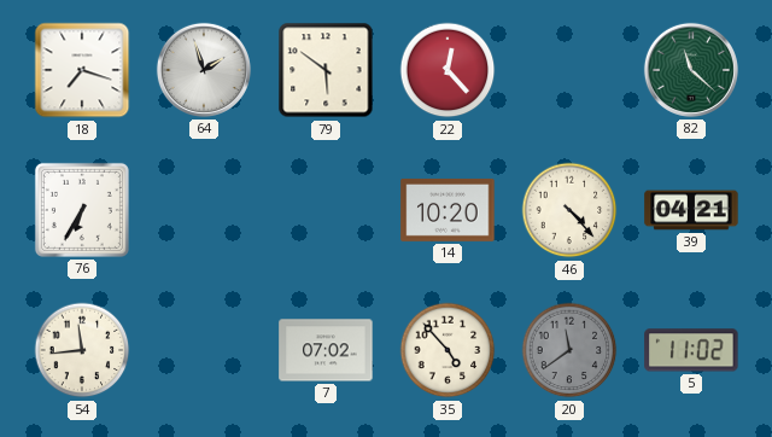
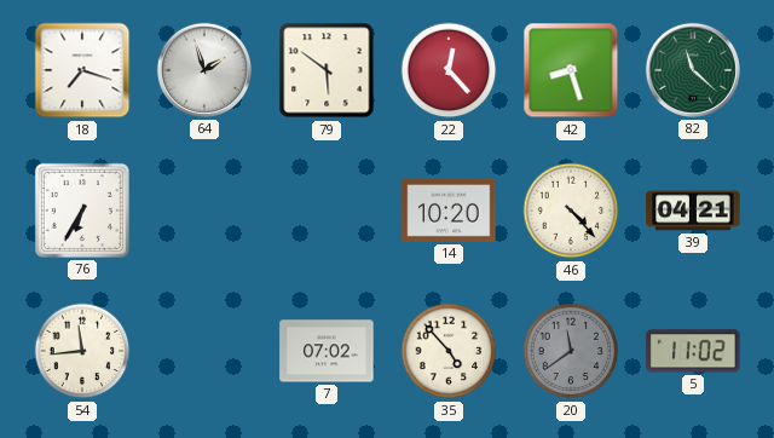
42: none -> 8:27 (571, 70)
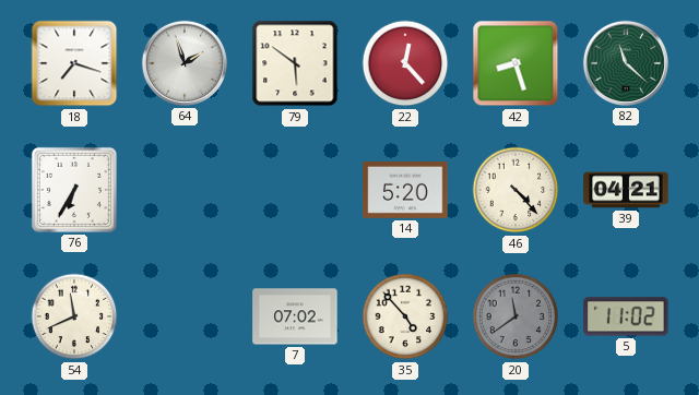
14: 10:20 -> 5:20 (405, 190)
54: 11:44 -> 11:41 (74, 316)
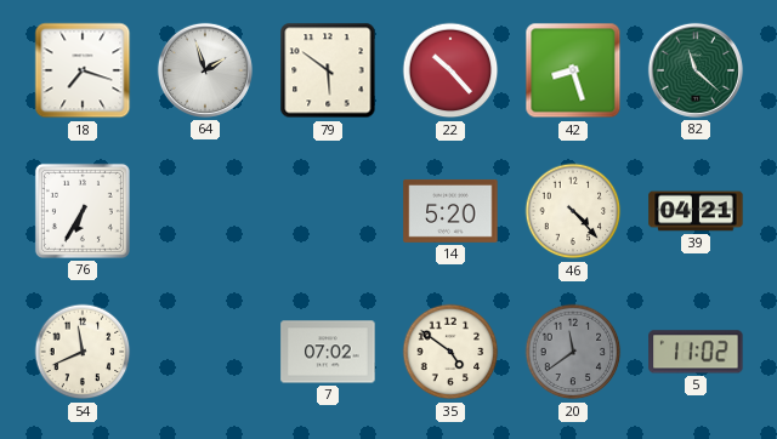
22: 12:23 -> 10:23 (450, 70)
35: 4:53 -> 4:51 (450, 352)
